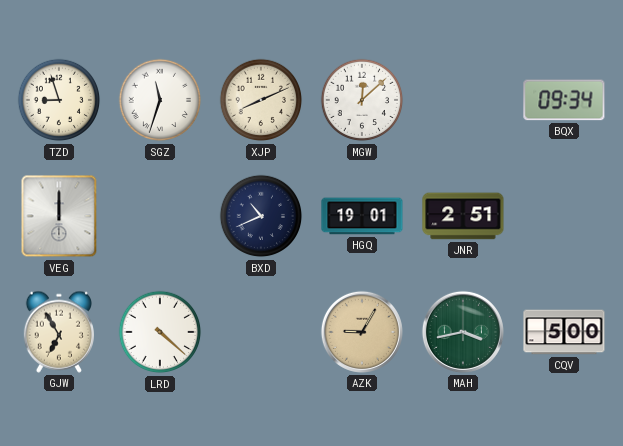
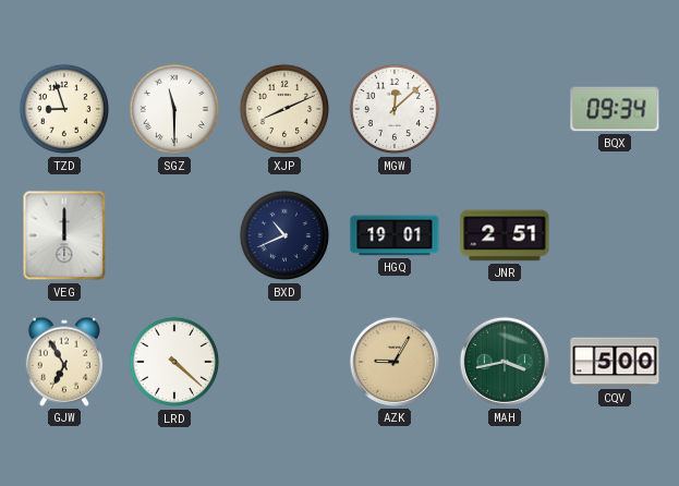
SGZ: 11:33 -> 11:30 (174, 109)
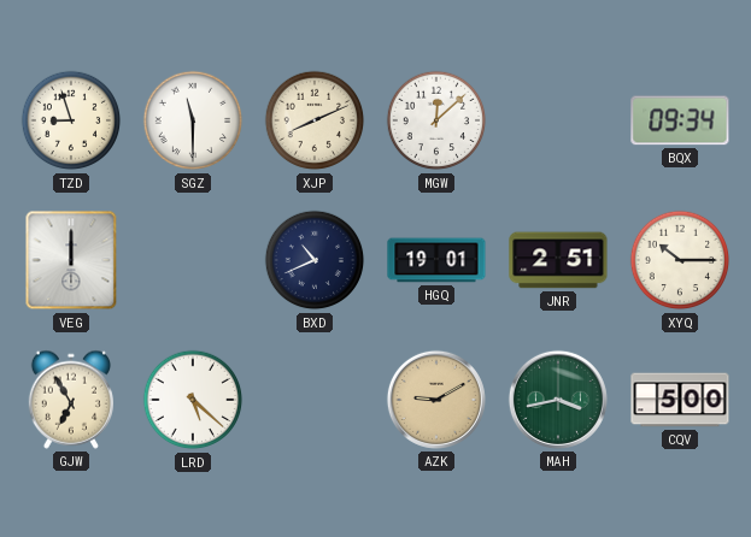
XYQ: none -> 10:15 (680, 260)
LRD: 4:22 -> 5:22 (193, 400)
AZK: 9:05 -> 9:10 (436, 400)
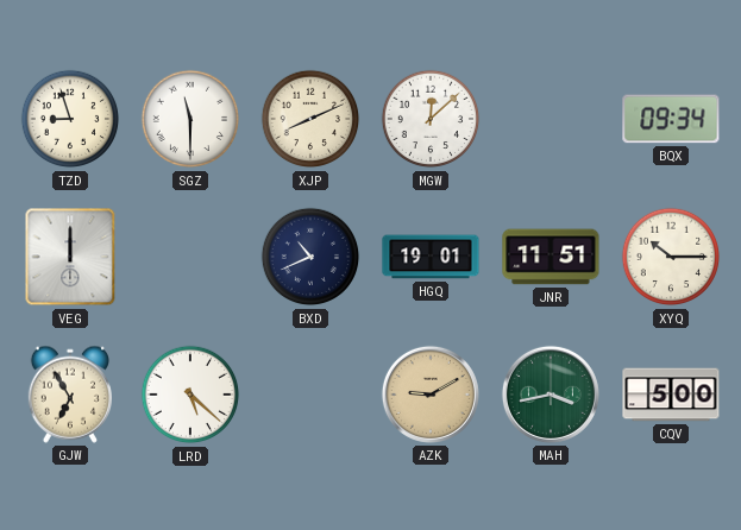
JNR: 2:51 -> 11:51 (551, 257)
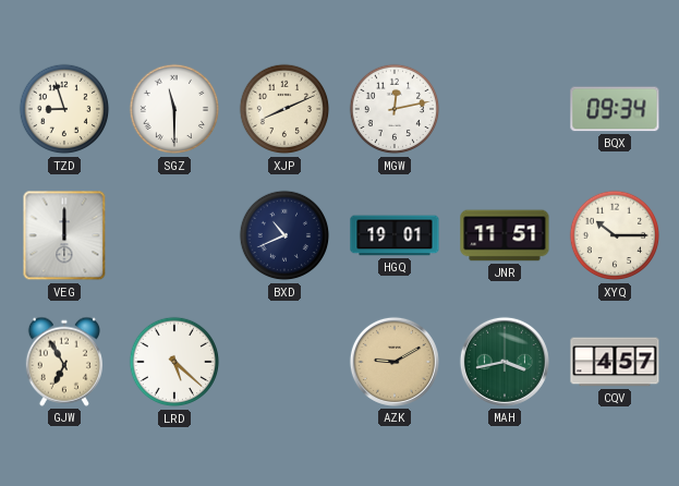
MGW: 12:08 -> 12:13 (395, 109)
CQV: 5:00 -> 4:57 (615, 362)
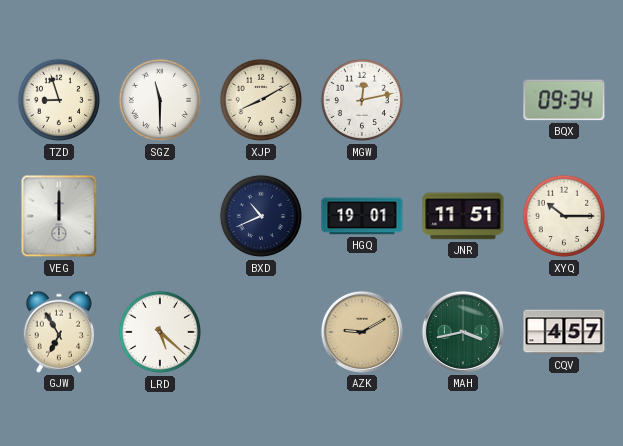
XJP: 8:11 -> 8:10 (261, 100)
